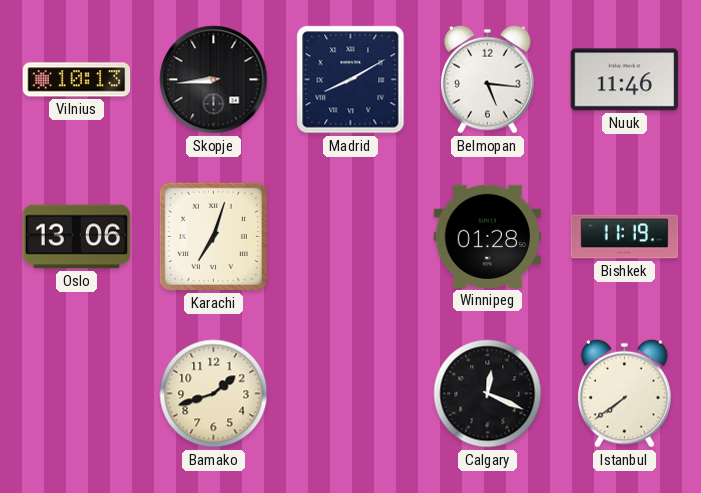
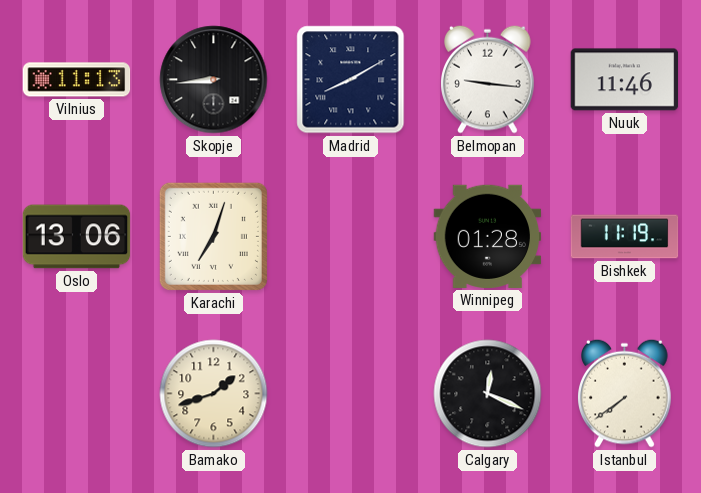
Vilnius: 10:13 -> 11:13 (77, 80)
Belmopan: 5:16 -> 9:16 (488, 79)
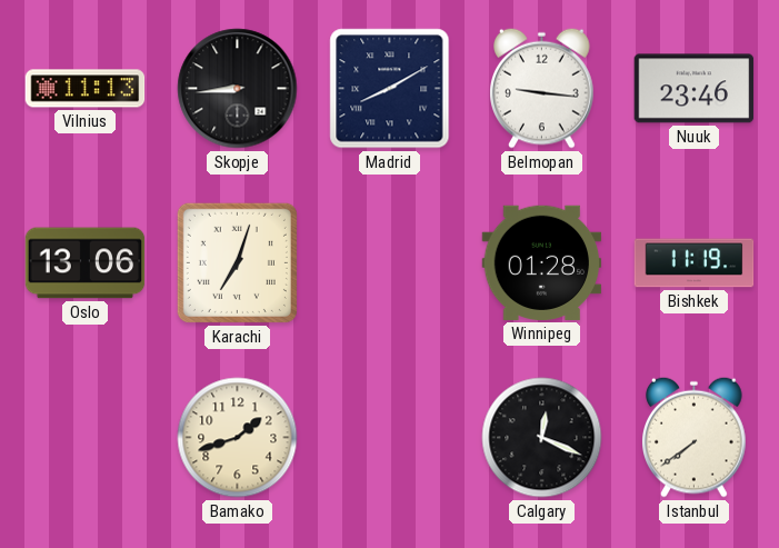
Nuuk: 11:46 -> 23:46 (695, 89)
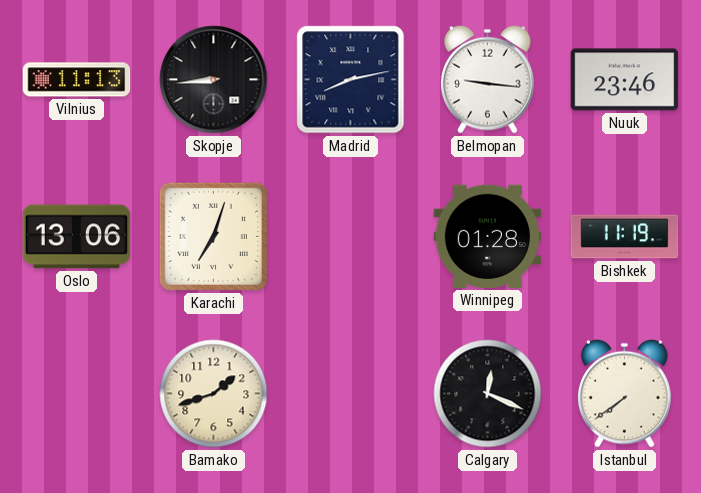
Madrid: 8:10 -> 8:13 (351, 80)
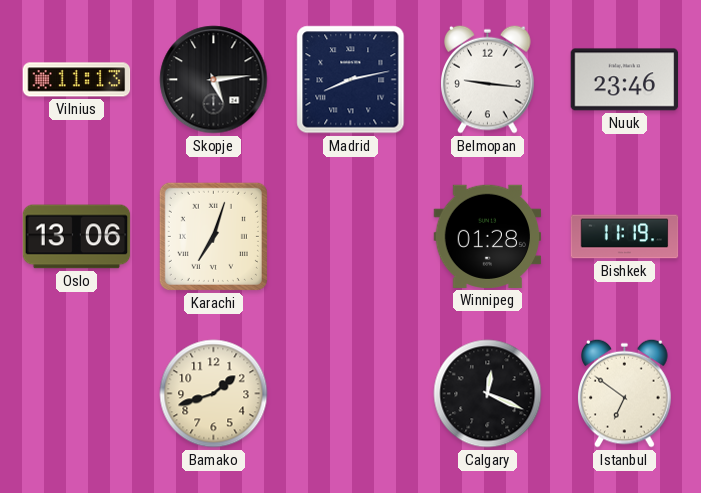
Skopje: 8:44 -> 5:14 (214, 80)
Istanbul: 7:39 -> 6:51 (625, 393)
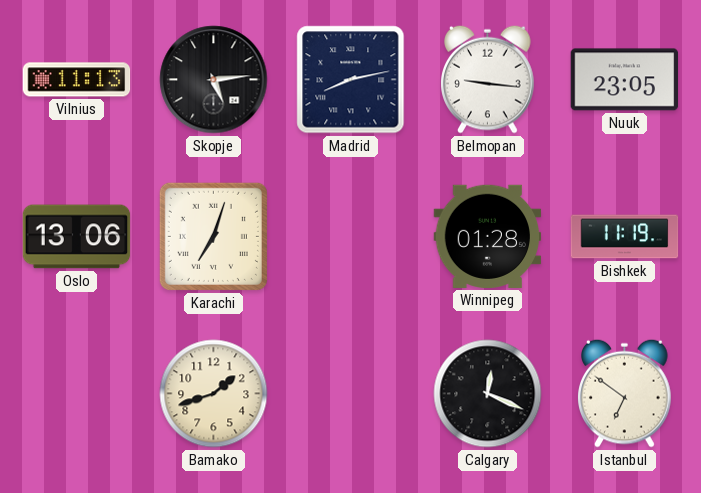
Nuuk: 23:46 -> 23:05 (625, 80)
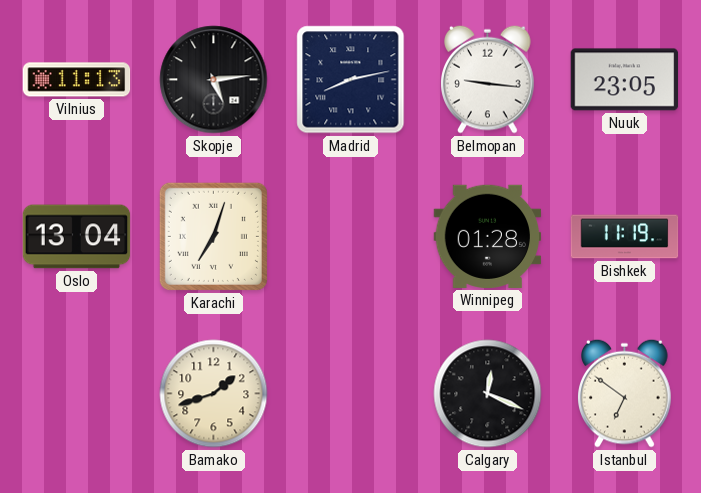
Oslo: 13:06 -> 13:04 (77, 237)
